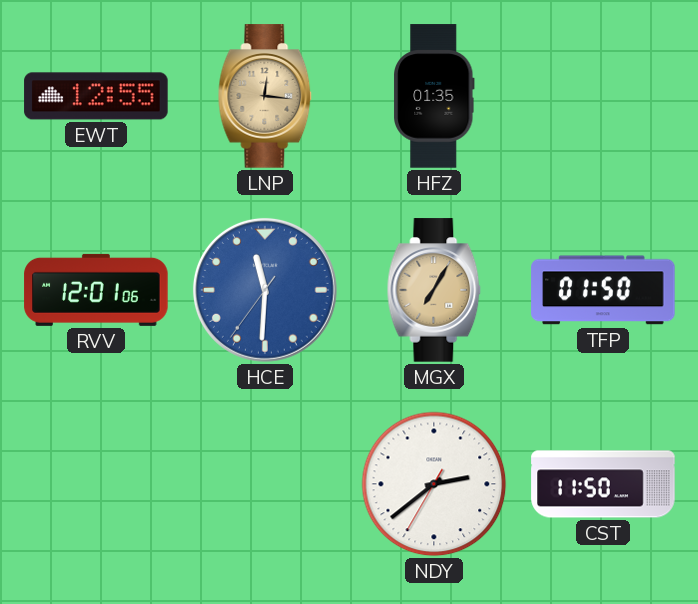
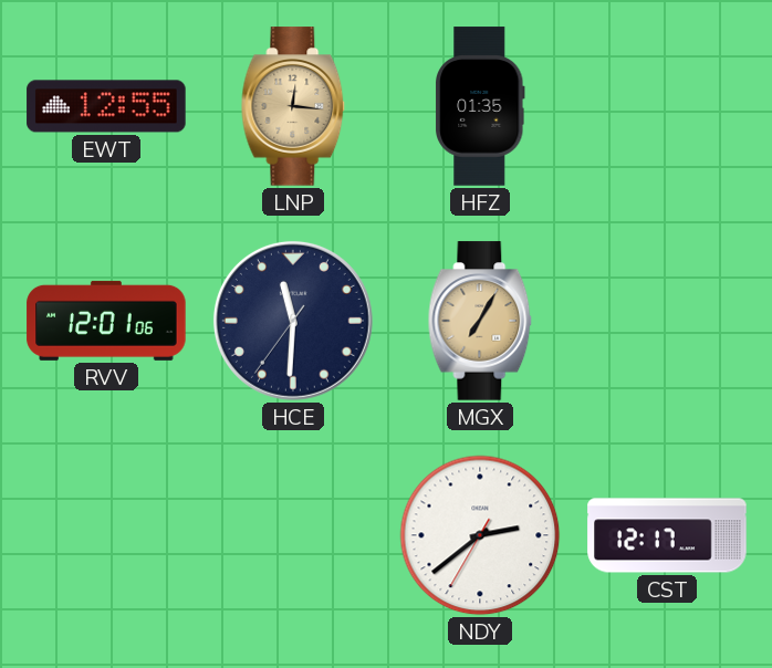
HCE dial: blue -> navy (293, 321)
TFP: 01:50 -> none (603, 290)
CST: 11:50 -> 12:17 (667, 535)
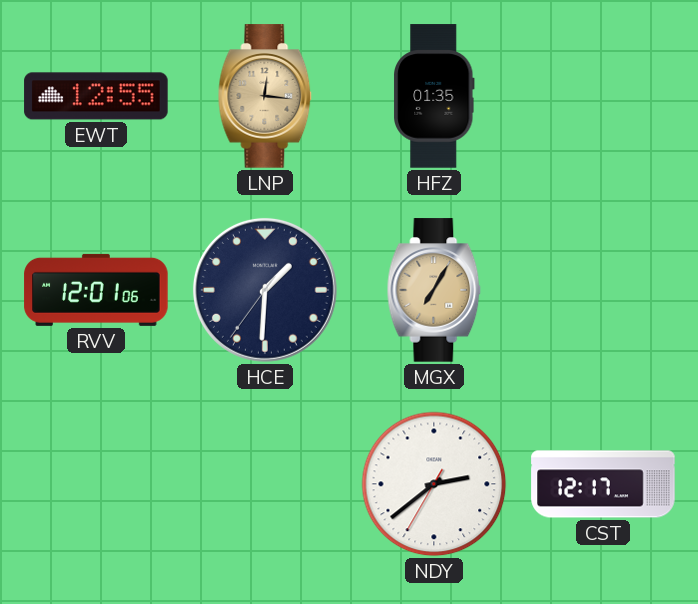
HCE: 11:30 -> 1:30 (265, 290)
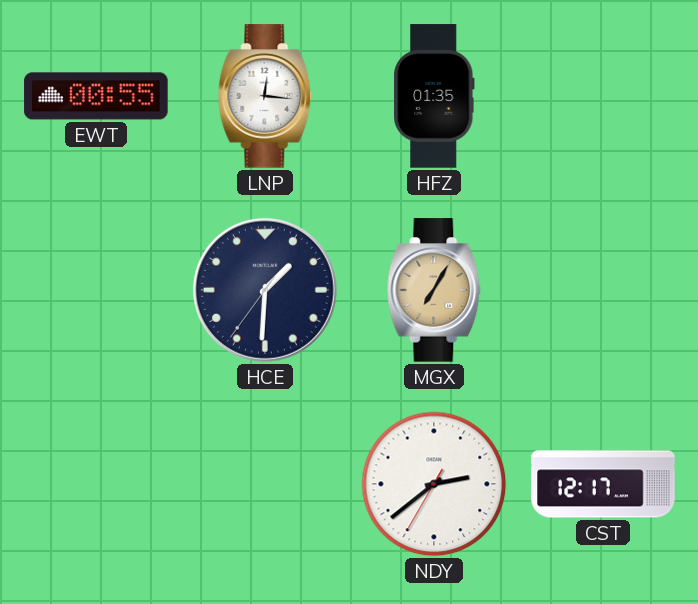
EWT: 12:55 -> 00:55 (96, 96)
LNP dial: champagne -> white (265, 96)
RVV: 12:01 -> none (96, 290)
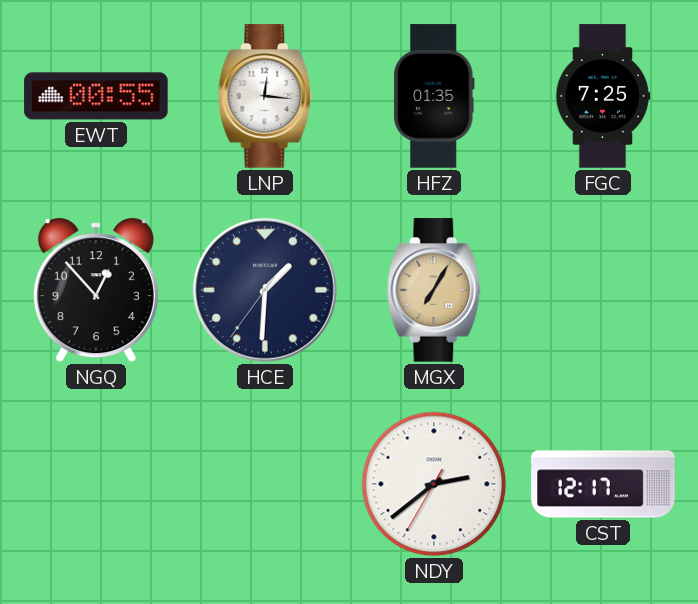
FGC: none -> 7:25 (603, 96)
NGQ: none -> 12:53 (96, 290)
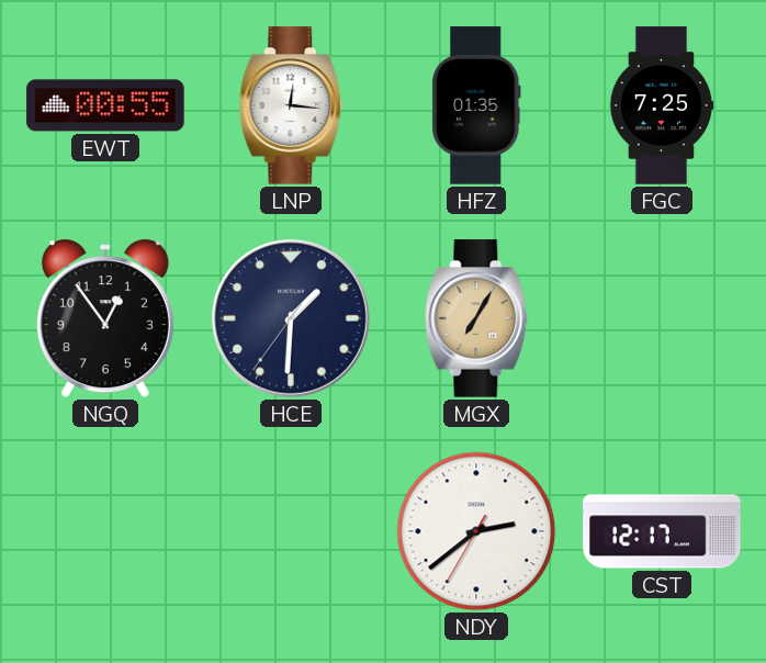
NGQ: 12:53 -> 12:54 (105, 318)
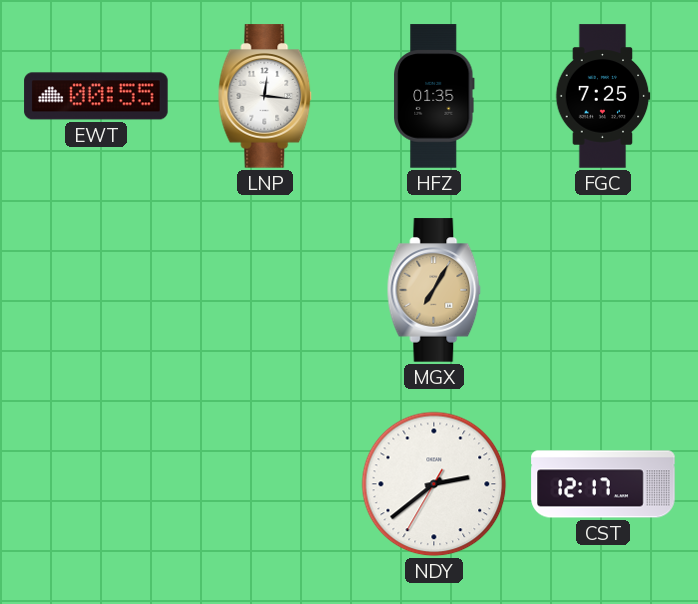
NGQ: 12:54 -> none (105, 318)
HCE: 1:30 -> none (291, 318)
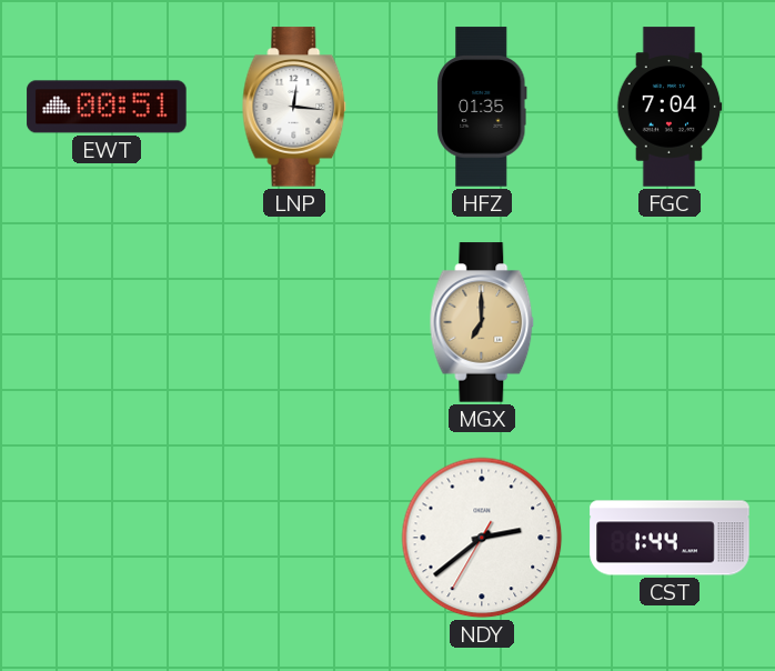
EWT: 00:55 -> 00:51 (107, 107)
FGC: 7:25 -> 7:04 (670, 107)
MGX: 7:05 -> 7:00 (482, 322)
CST: 12:17 -> 1:44 (670, 538)
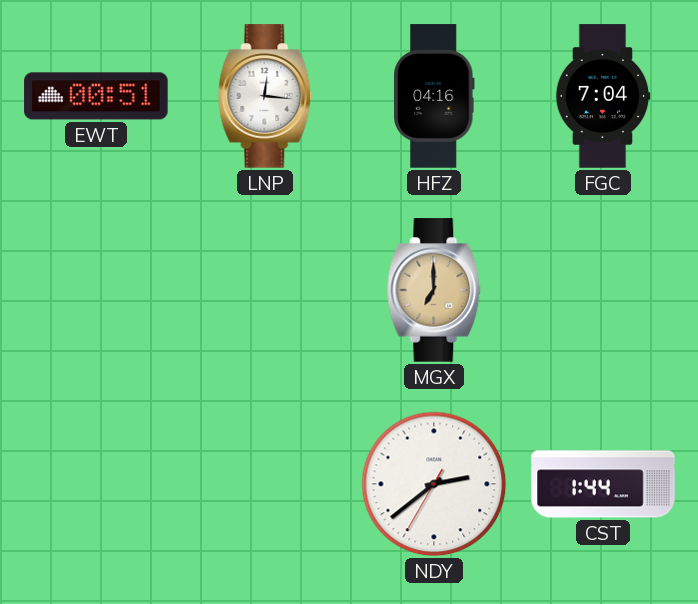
HFZ: 01:35 -> 04:16 (435, 96)
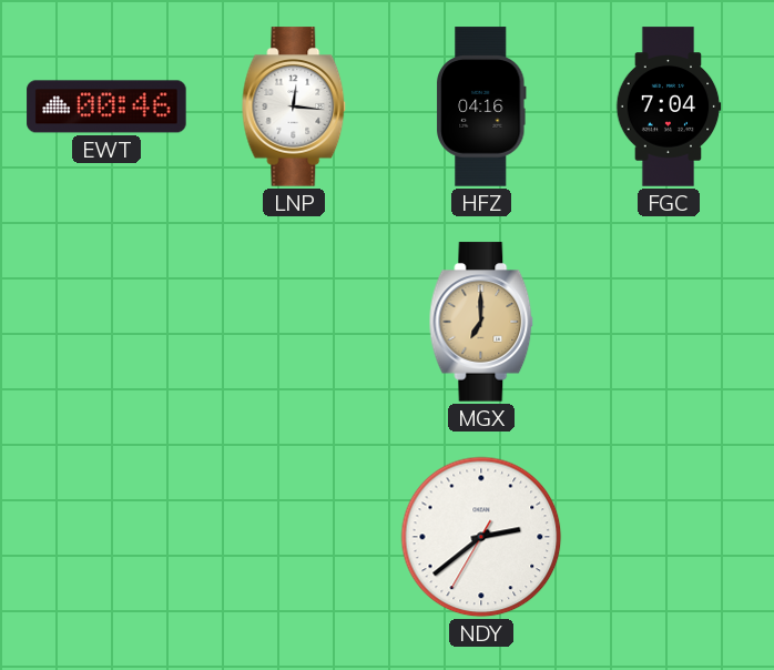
EWT: 00:51 -> 00:46 (106, 106)
CST: 1:44 -> none (603, 484)
